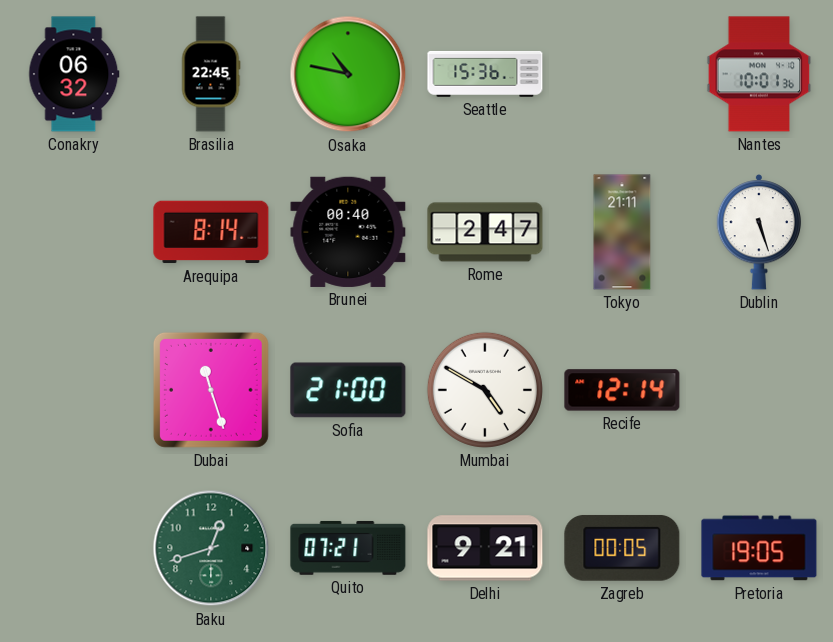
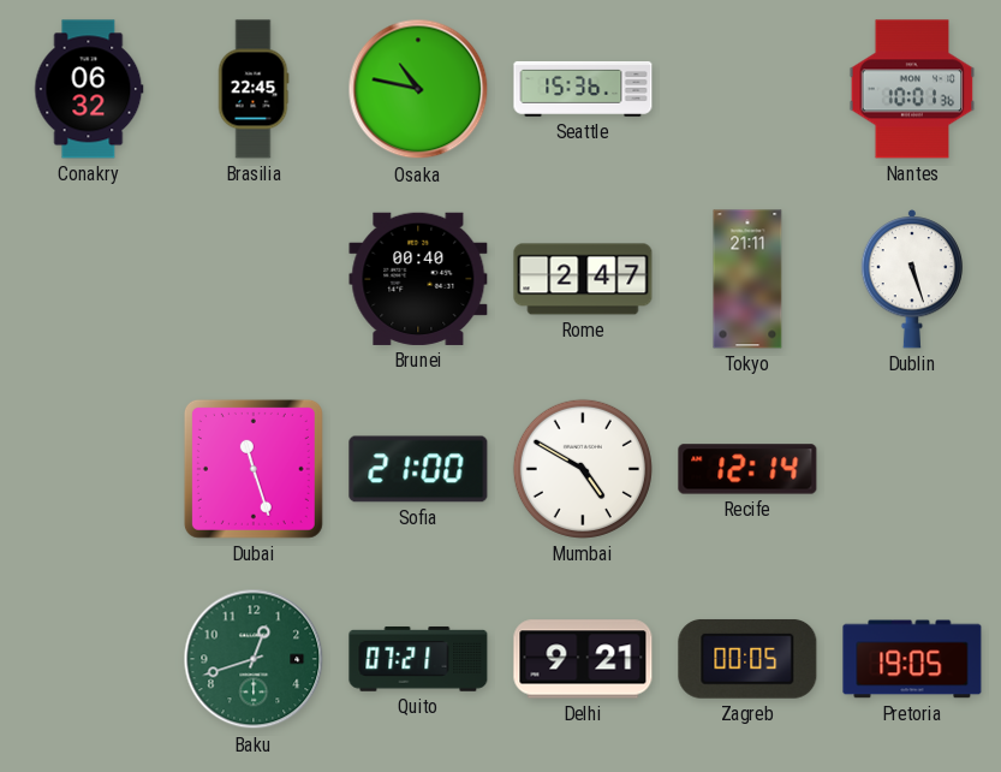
Arequipa: 8:14 -> none (211, 232)
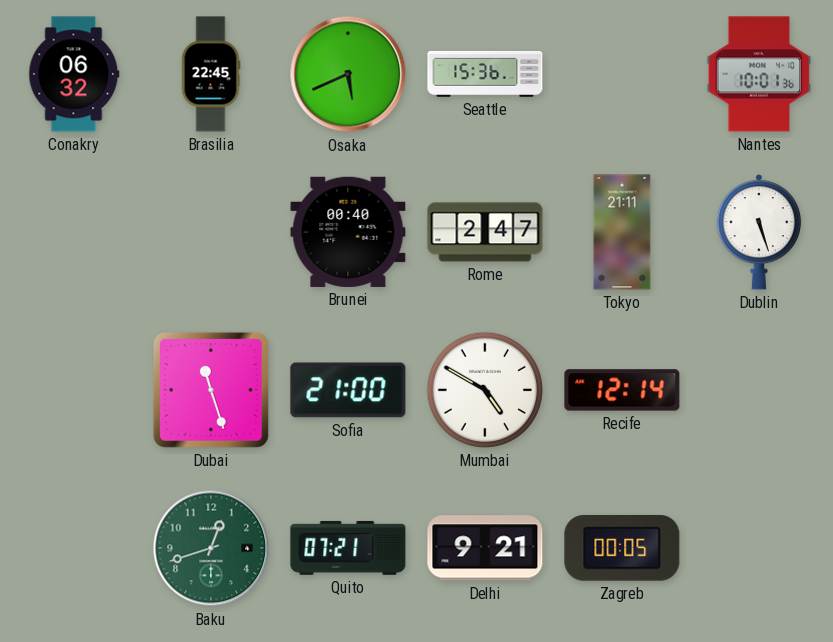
Osaka: 10:47 -> 5:41 (348, 74)
Pretoria: 19:05 -> none (912, 659)
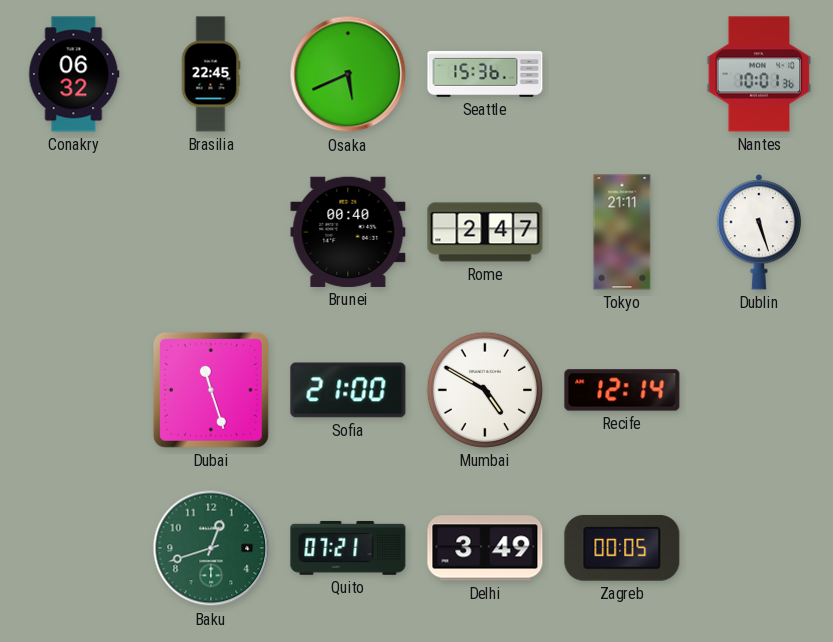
Delhi: 9:21 -> 3:49 (485, 548)
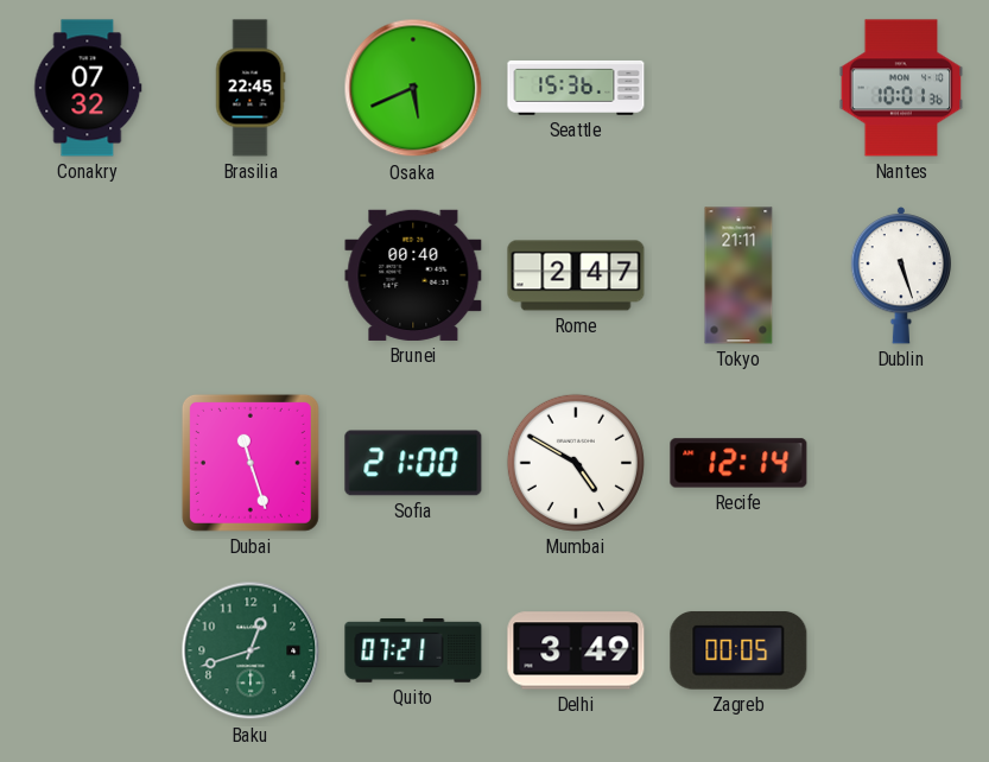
Conakry: 06:32 -> 07:32 (88, 88)
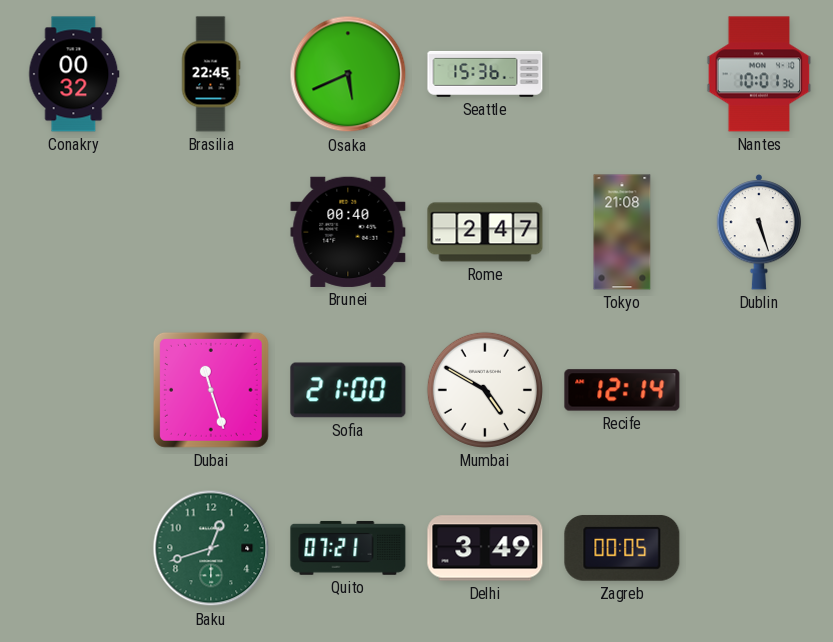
Conakry: 07:32 -> 00:32 (74, 74)
Tokyo: 21:11 -> 21:08 (622, 232)
